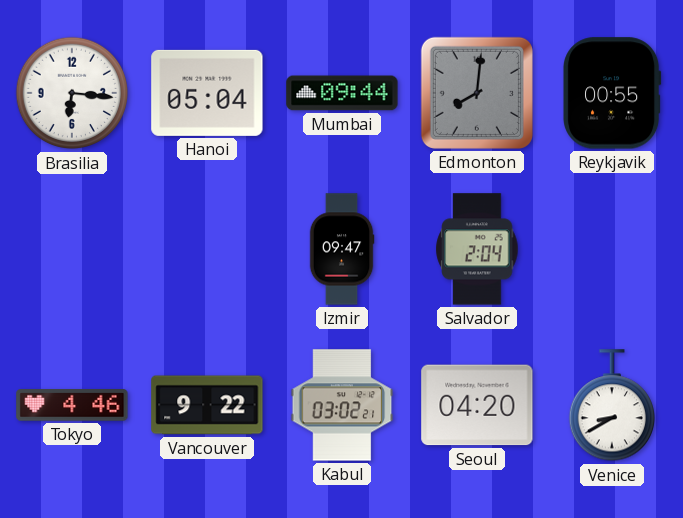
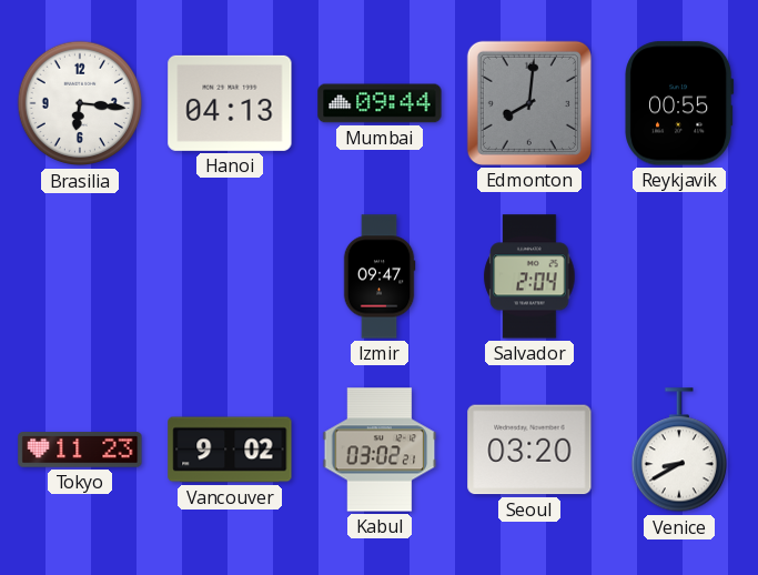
Hanoi: 05:04 -> 04:13 (230, 103)
Tokyo: 4:46 -> 11:23 (80, 450)
Vancouver: 9:22 -> 9:02 (230, 450)
Seoul: 04:20 -> 03:20 (529, 450)
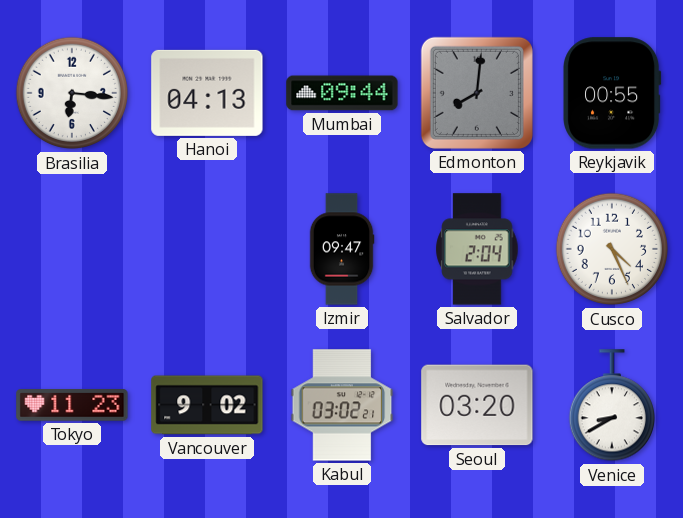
Cusco: none -> 4:26 (612, 249)
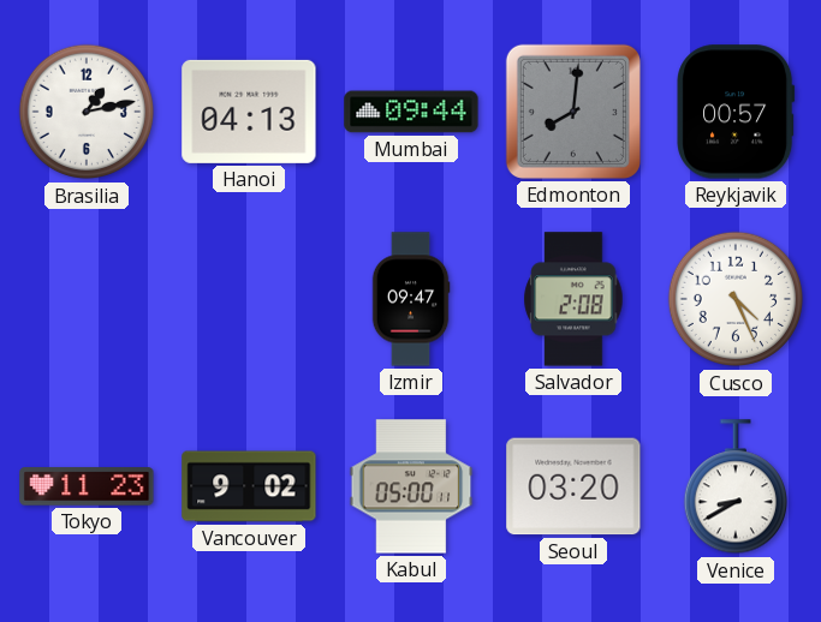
Brasilia: 6:16 -> 1:13 (87, 112)
Reykjavik: 00:55 -> 00:57 (737, 112)
Salvador: 2:04 -> 2:08 (573, 299)
Kabul: 03:02 -> 05:00 (411, 486)
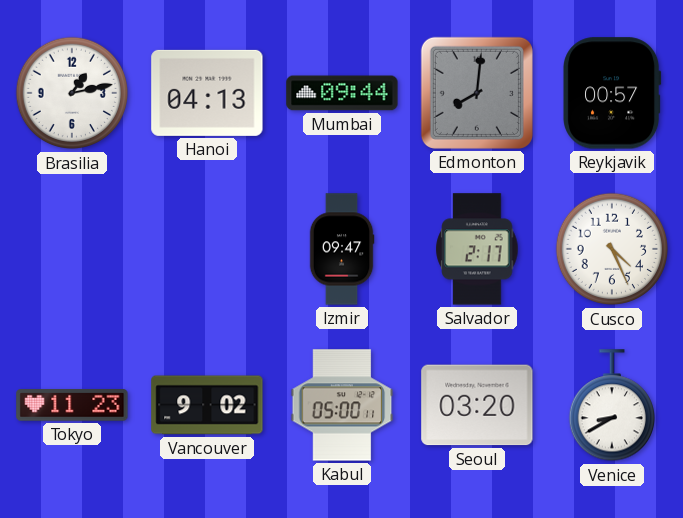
Salvador: 2:08 -> 2:17 (477, 249)
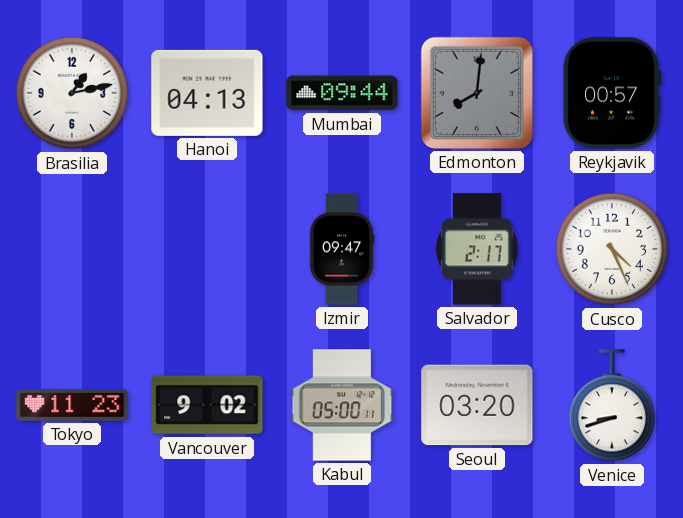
Venice: 8:40 -> 8:42 (611, 406)
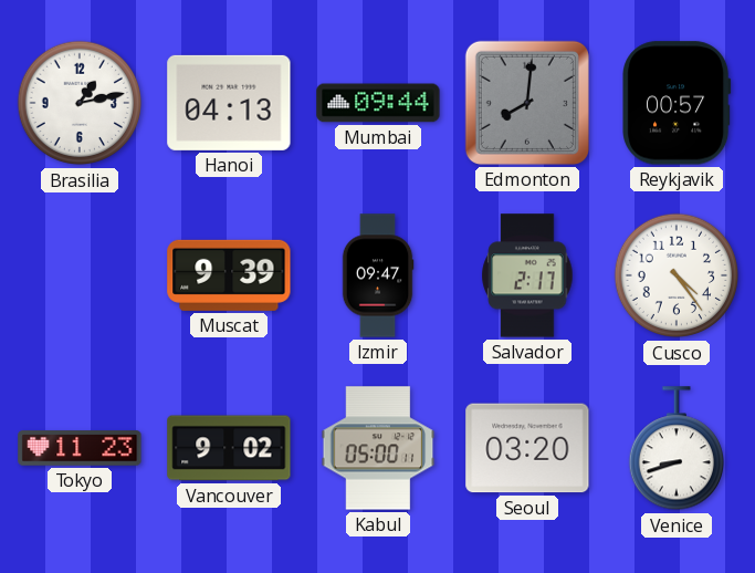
Muscat: none -> 9:39 (229, 275)
Cusco: 4:26 -> 4:24 (677, 275)
